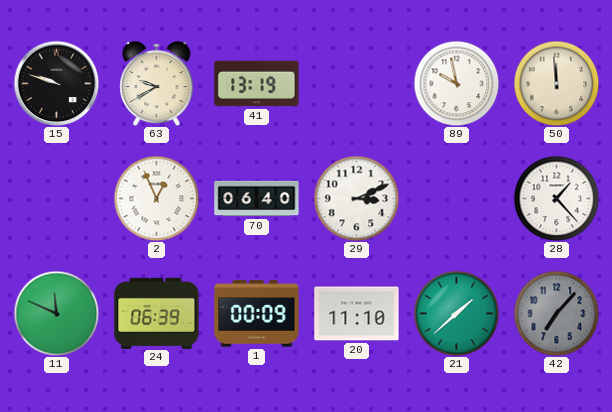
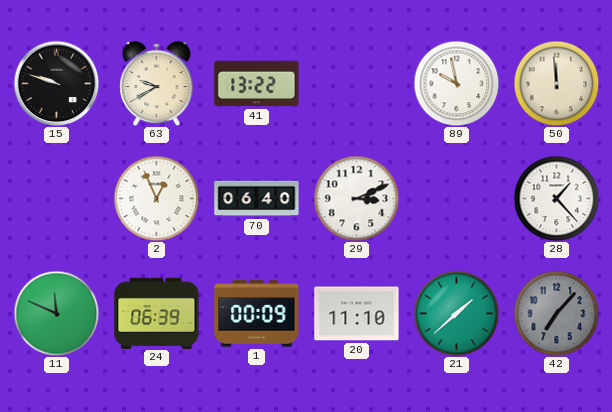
41: 13:19 -> 13:22 (257, 84)
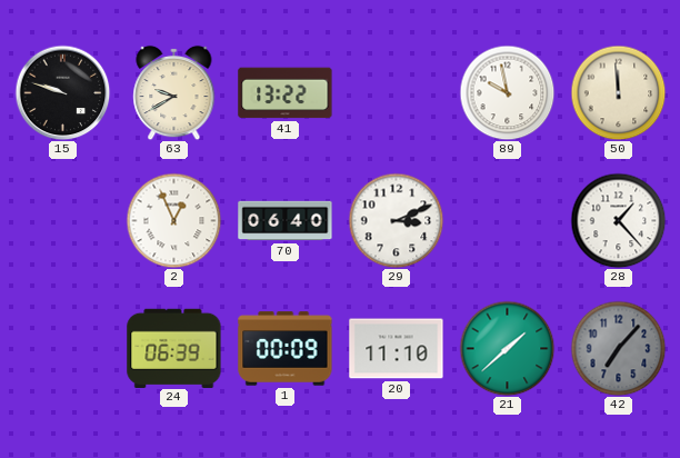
11: 11:49 -> none (56, 313)
